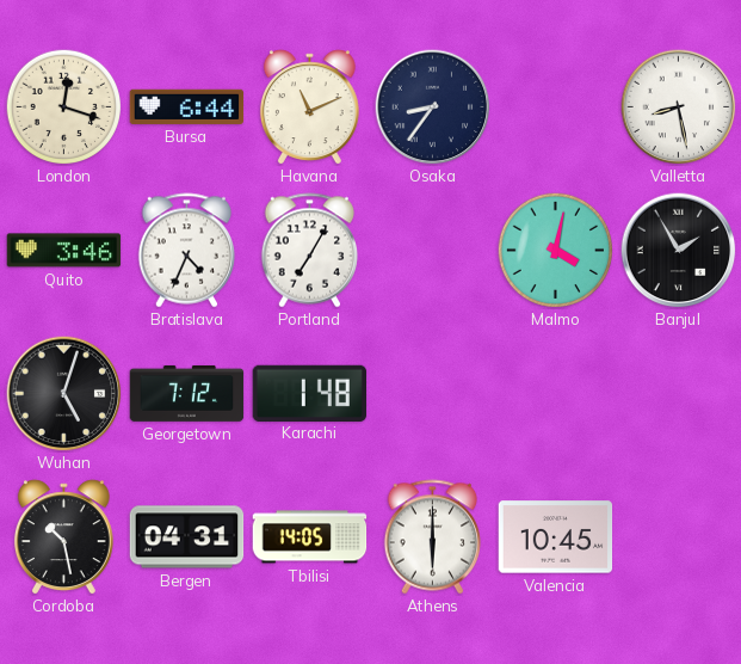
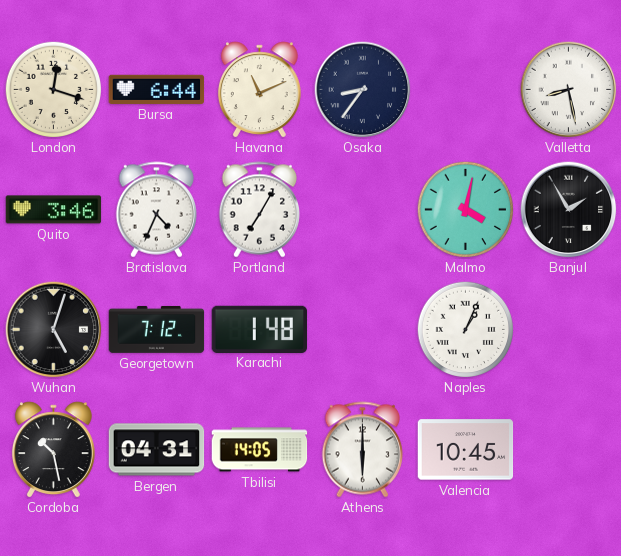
Naples: none -> 1:04 (465, 329)
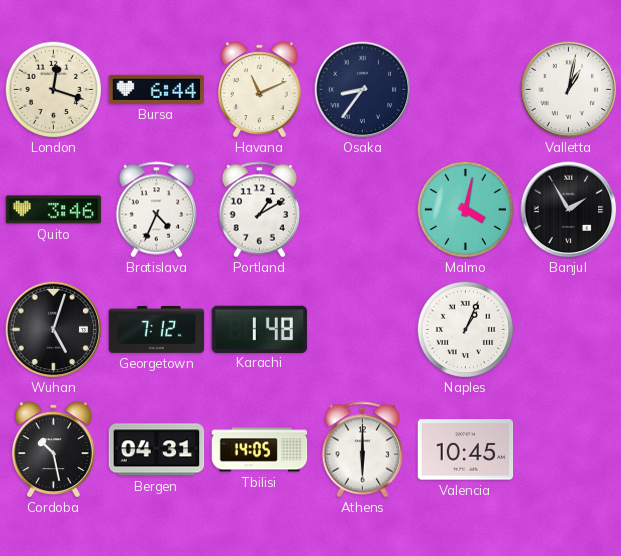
Valletta: 8:28 -> 1:02 (569, 90)
Portland: 7:05 -> 1:10 (259, 210)
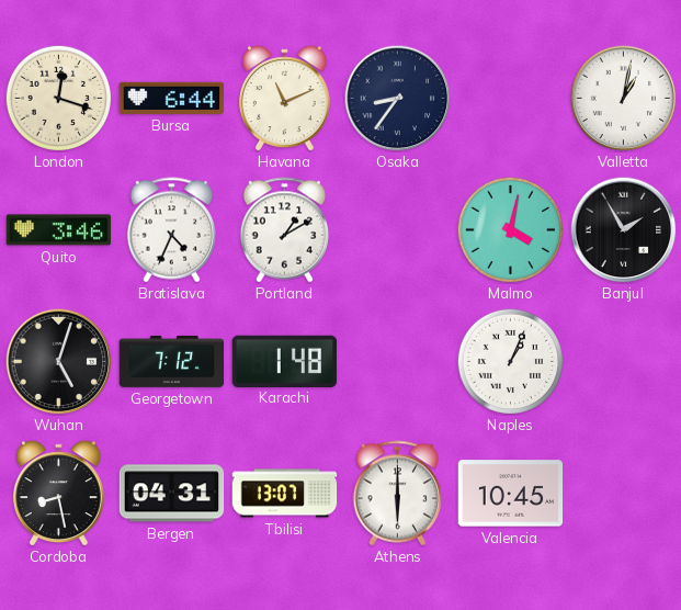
Cordoba: 10:28 -> 8:28 (58, 493)
Tbilisi: 14:05 -> 13:07 (285, 494)
